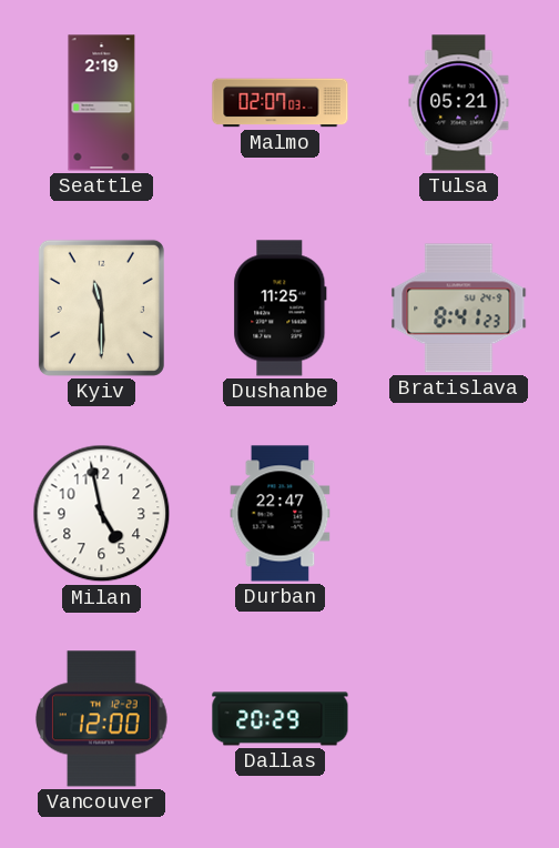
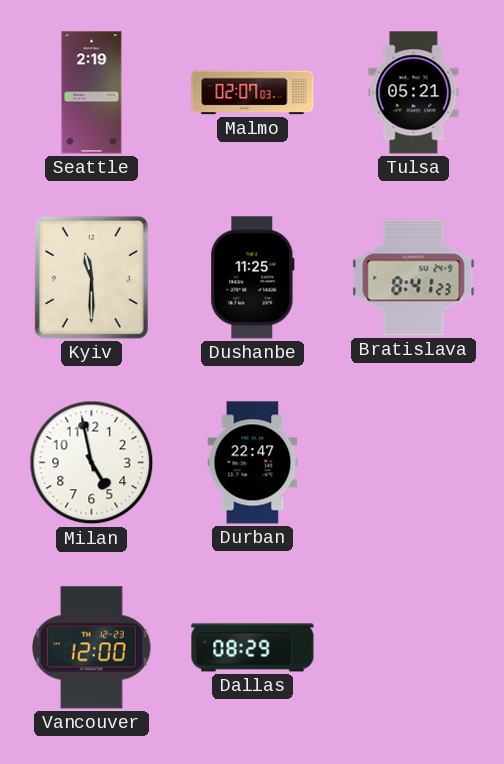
Dallas: 20:29 -> 08:29 (253, 648)
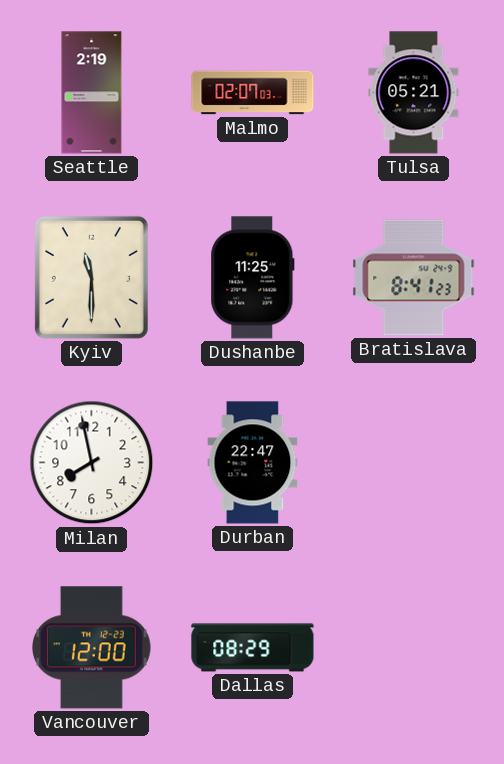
Milan: 4:58 -> 7:58 (92, 463)
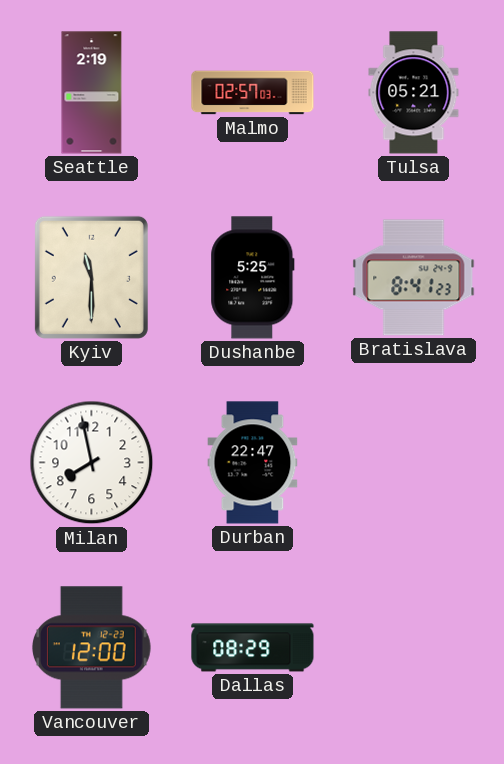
Malmo: 02:07 -> 02:57 (253, 93)
Dushanbe: 11:25 -> 5:25 (253, 278)
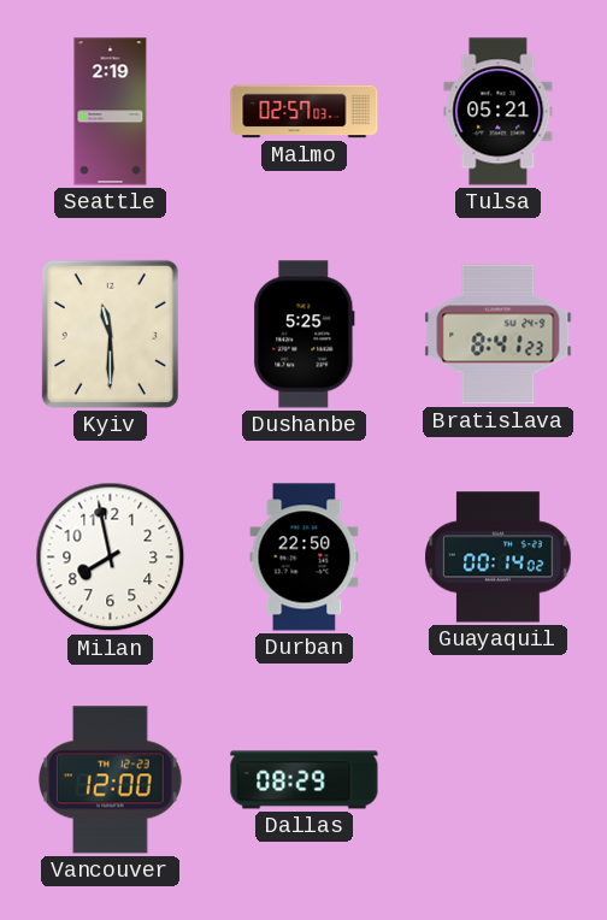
Durban: 22:47 -> 22:50 (305, 558)
Guayaquil: none -> 00:14 (499, 558)
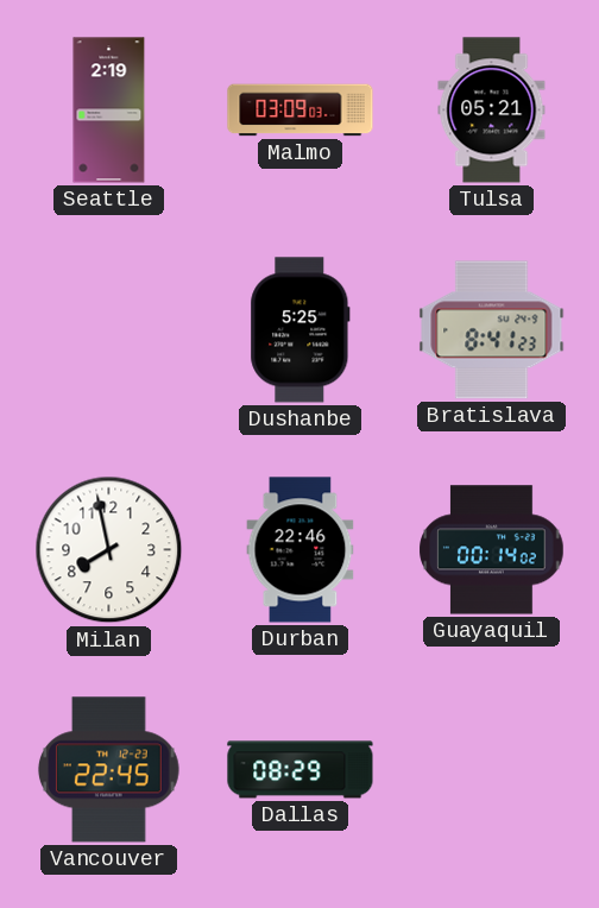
Malmo: 02:57 -> 03:09 (301, 111)
Kyiv: 11:30 -> none (110, 334)
Durban: 22:50 -> 22:46 (301, 550)
Vancouver: 12:00 -> 22:45 (108, 770)
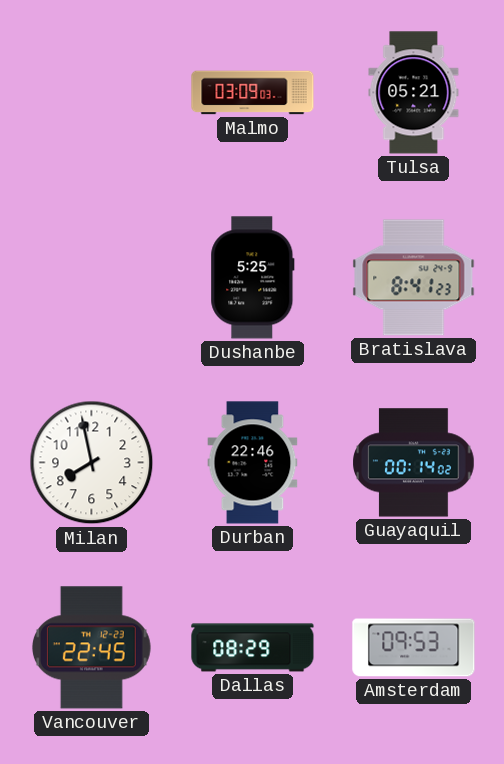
Seattle: 2:19 -> none (109, 111)
Amsterdam: none -> 09:53 (414, 648)
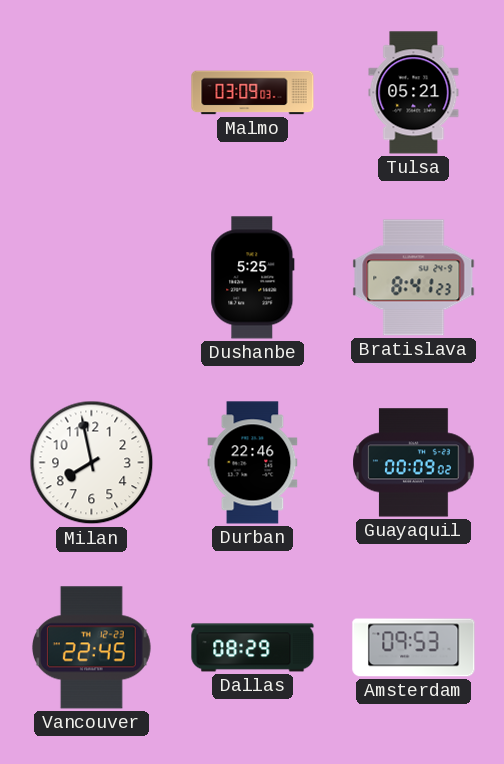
Guayaquil: 00:14 -> 00:09 (414, 463)
